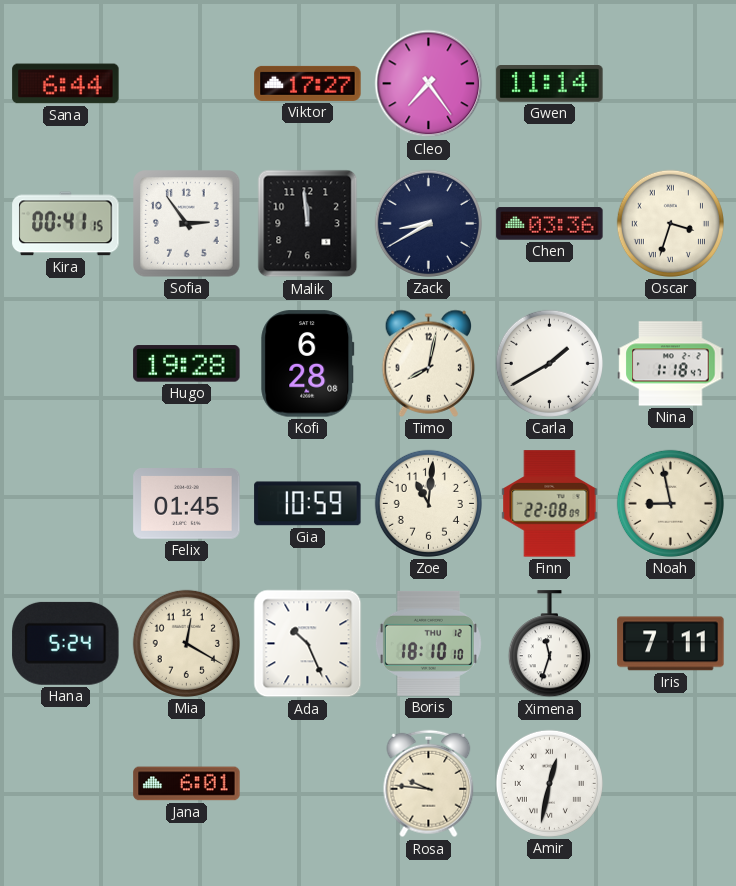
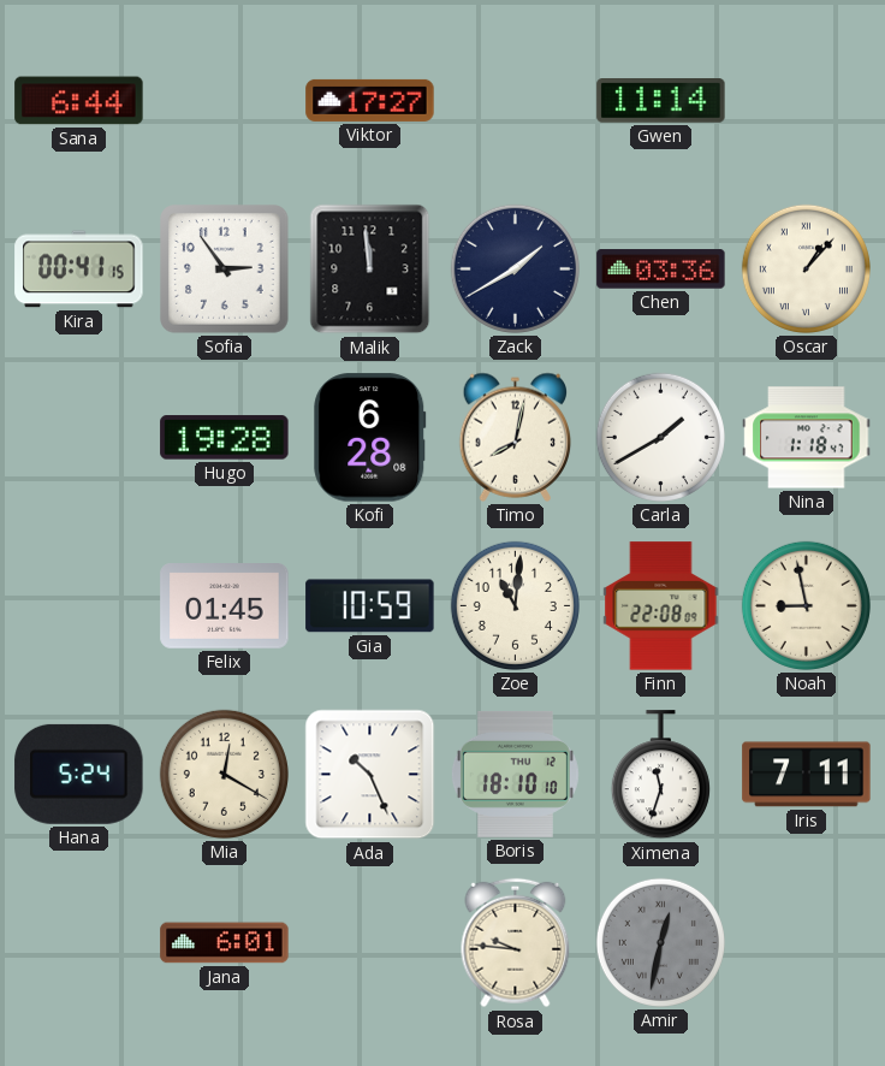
Cleo: 7:24 -> none (429, 84)
Zack: 8:40 -> 1:40 (515, 268)
Oscar: 3:33 -> 1:07 (806, 268)
Amir dial: white -> grey (660, 942)
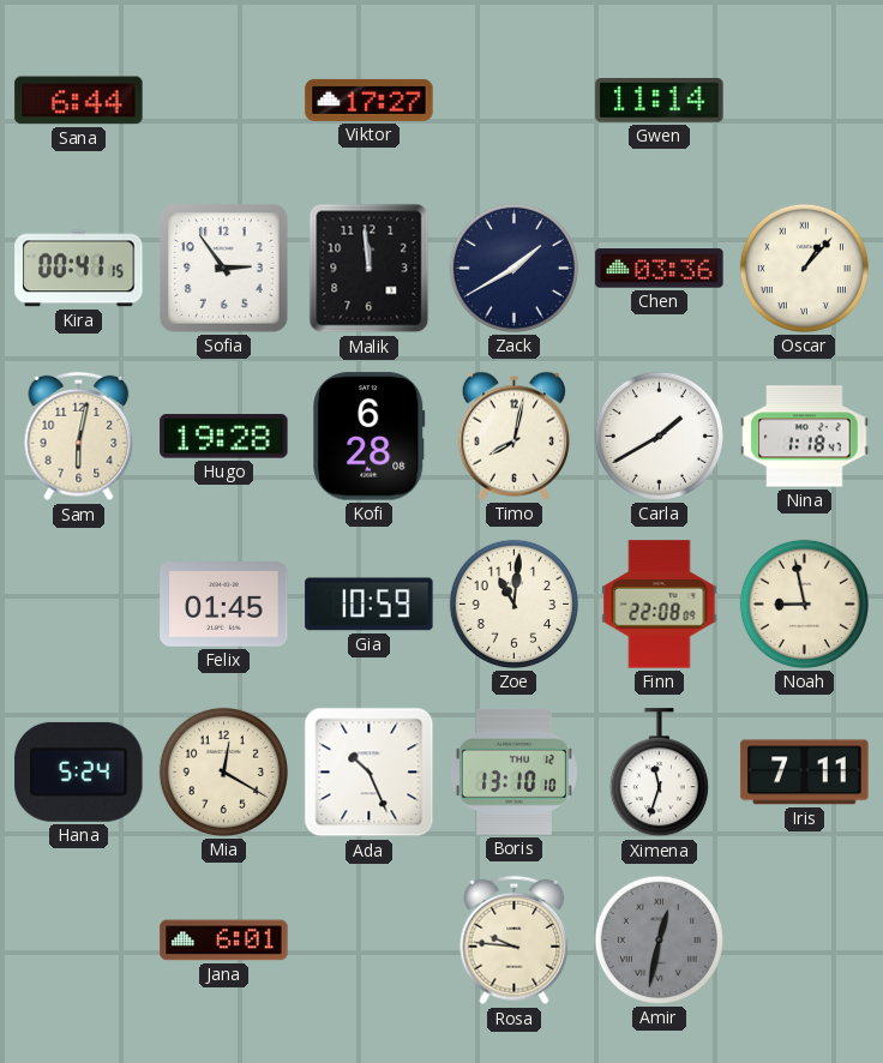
Sam: none -> 6:02 (79, 437)
Boris: 18:10 -> 13:10 (513, 771)
